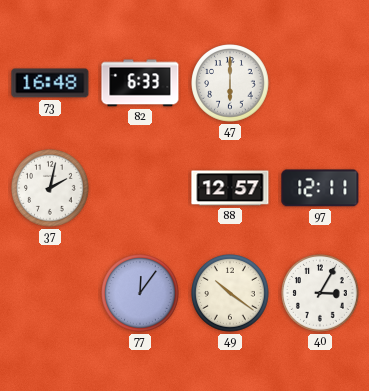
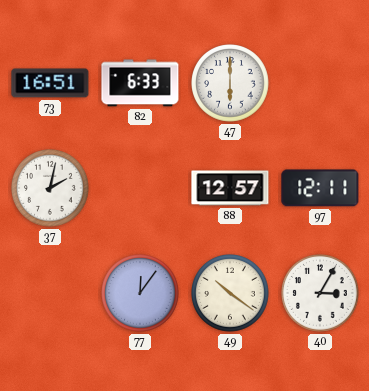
73: 16:48 -> 16:51 (50, 83)
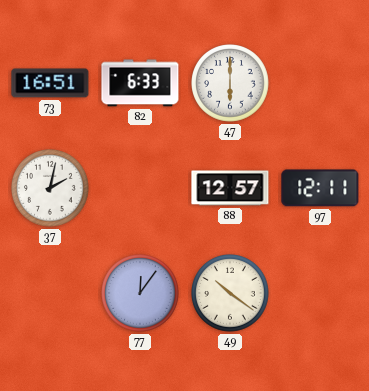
40: 3:05 -> none (321, 294)
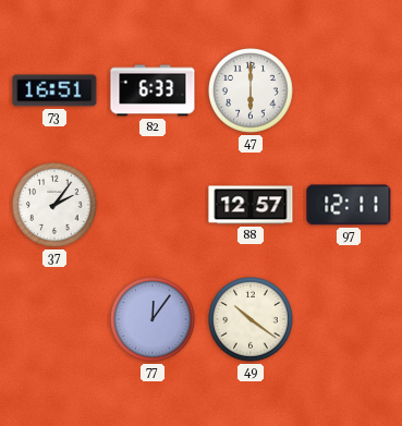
37: 2:02 -> 2:06 (56, 206)
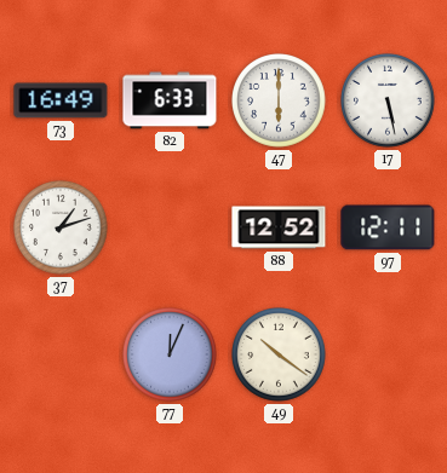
73: 16:51 -> 16:49 (61, 100)
17: none -> 5:28 (389, 102)
37: 2:06 -> 1:12 (62, 229)
88: 12:57 -> 12:52 (279, 227)
77: 12:06 -> 12:04 (171, 356)
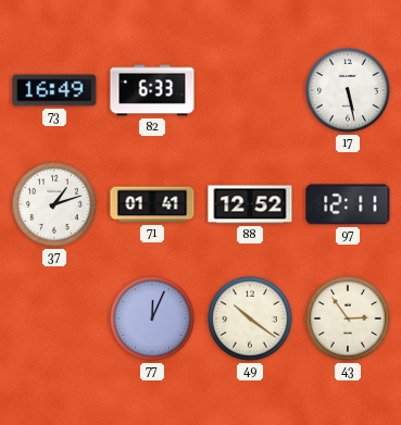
47: 6:00 -> none (280, 102)
71: none -> 01:41 (152, 204)
43: none -> 2:54 (349, 320)
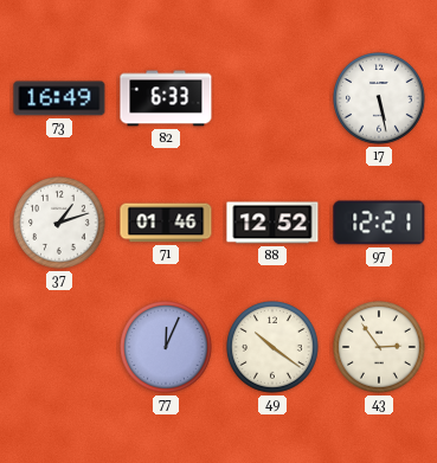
71: 01:41 -> 01:46 (166, 223)
97: 12:11 -> 12:21 (379, 223)
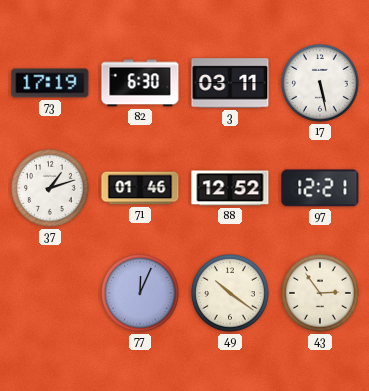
73: 16:49 -> 17:19 (50, 83)
82: 6:33 -> 6:30 (140, 83)
3: none -> 03:11 (230, 83)
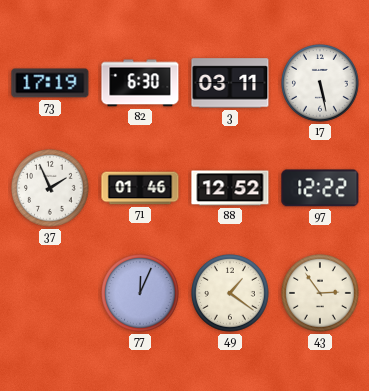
37: 1:12 -> 1:56 (51, 189)
97: 12:21 -> 12:22 (320, 188)
49: 10:21 -> 1:21 (231, 294)
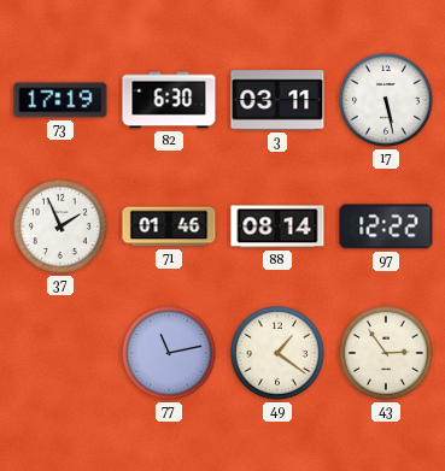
88: 12:52 -> 08:14 (277, 226)
77: 12:04 -> 11:13 (170, 354)
